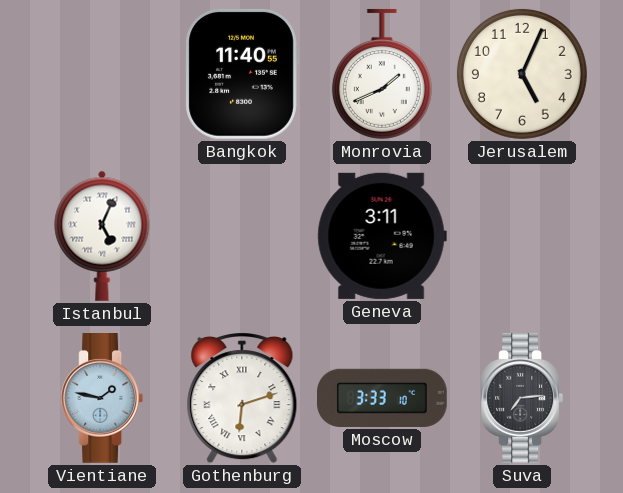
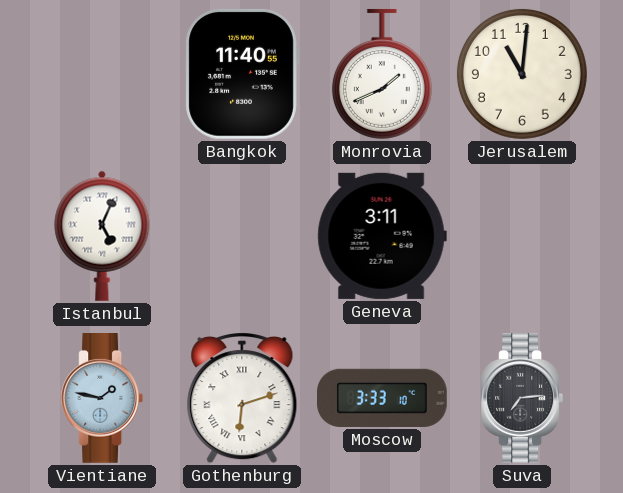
Jerusalem: 5:04 -> 11:01 (522, 74)
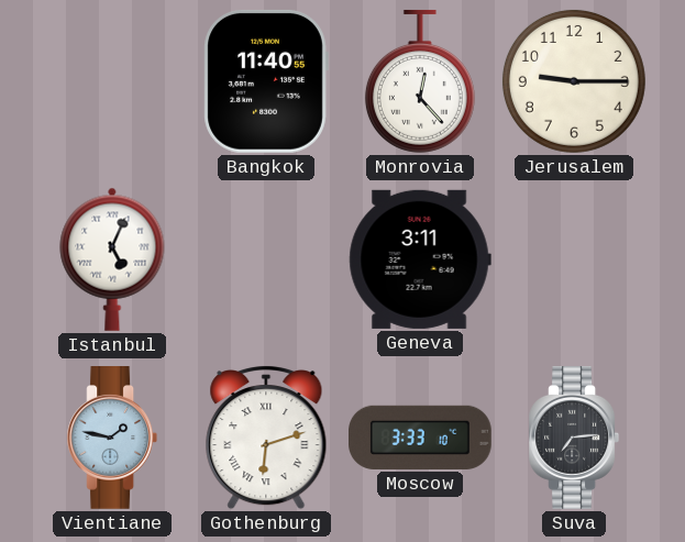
Monrovia: 1:41 -> 12:23 (420, 81)
Jerusalem: 11:01 -> 9:15 (574, 81)
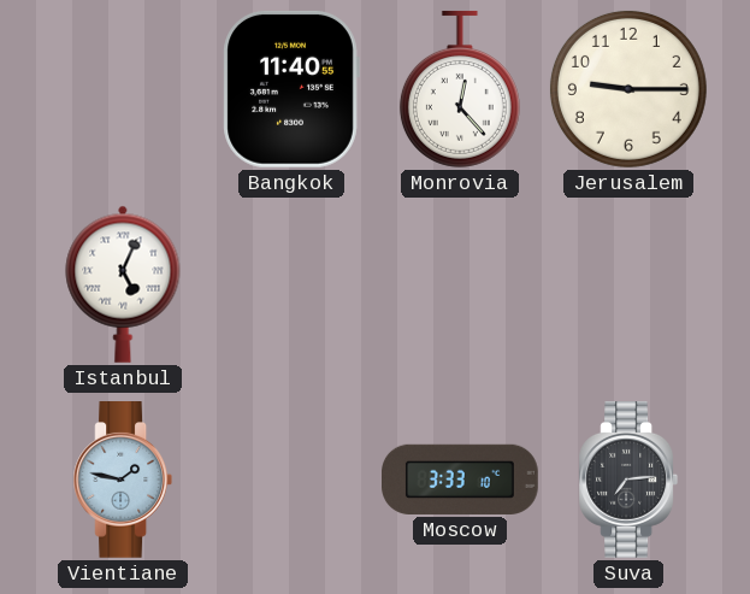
Geneva: 3:11 -> none (420, 259)
Gothenburg: 6:12 -> none (266, 439)
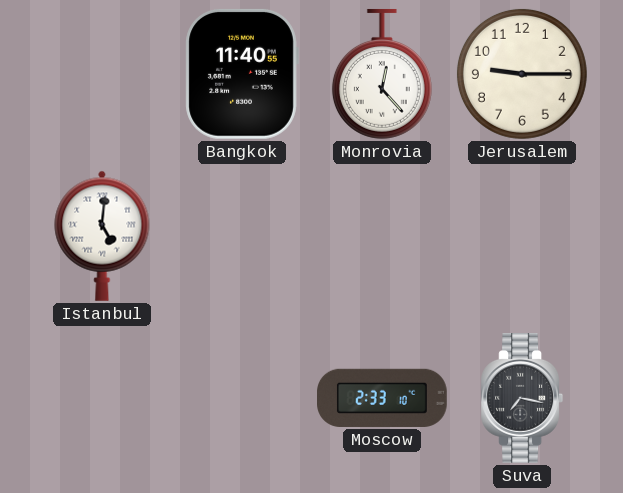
Istanbul: 5:04 -> 5:01 (102, 236)
Vientiane: 1:47 -> none (123, 481)
Moscow: 3:33 -> 2:33 (383, 398)
Suva: 7:14 -> 7:17 (522, 399)
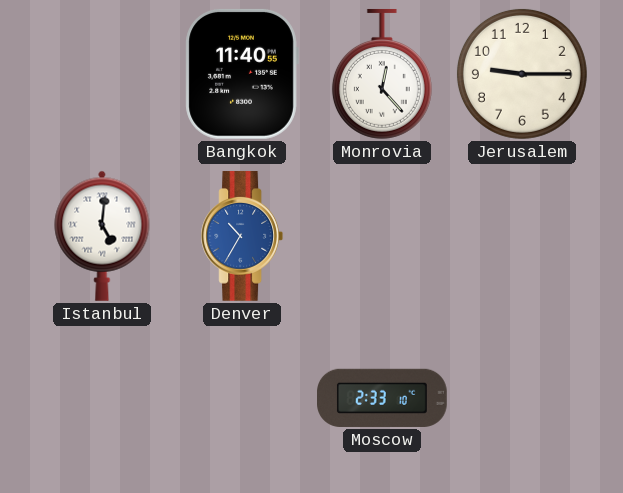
Denver: none -> 10:35 (242, 237)
Suva: 7:17 -> none (522, 399)
